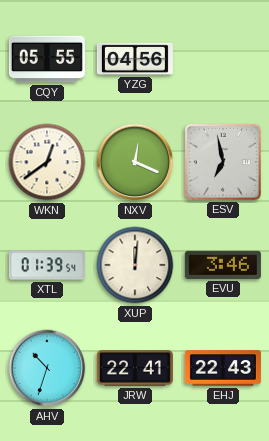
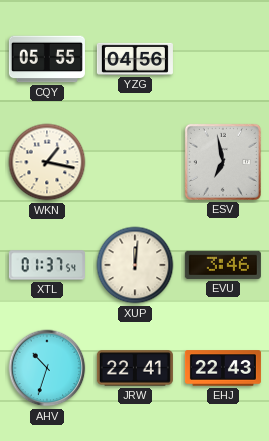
WKN: 12:39 -> 1:17 (47, 162)
NXV: 12:19 -> none (135, 162)
XTL: 01:39 -> 01:37 (47, 265)
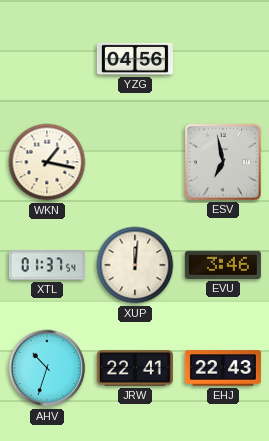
CQY: 05:55 -> none (47, 59)
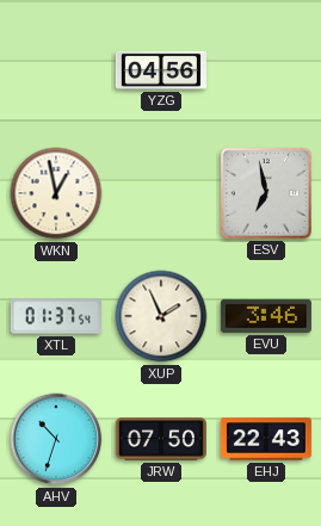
WKN: 1:17 -> 12:58 (56, 193)
XUP: 12:01 -> 1:56 (161, 316)
JRW: 22:41 -> 07:50 (161, 439)
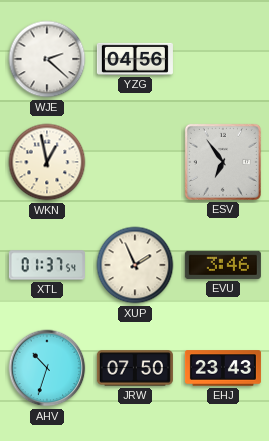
WJE: none -> 2:22 (47, 59)
ESV: 6:58 -> 6:54 (223, 162)
EHJ: 22:43 -> 23:43 (223, 368)
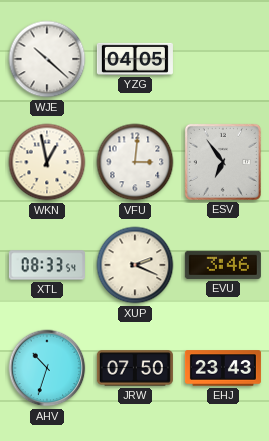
WJE: 2:22 -> 10:22 (47, 59)
YZG: 04:56 -> 04:05 (135, 59)
VFU: none -> 3:01 (135, 162)
XTL: 01:37 -> 08:33 (47, 265)
XUP: 1:56 -> 2:19 (135, 265)
